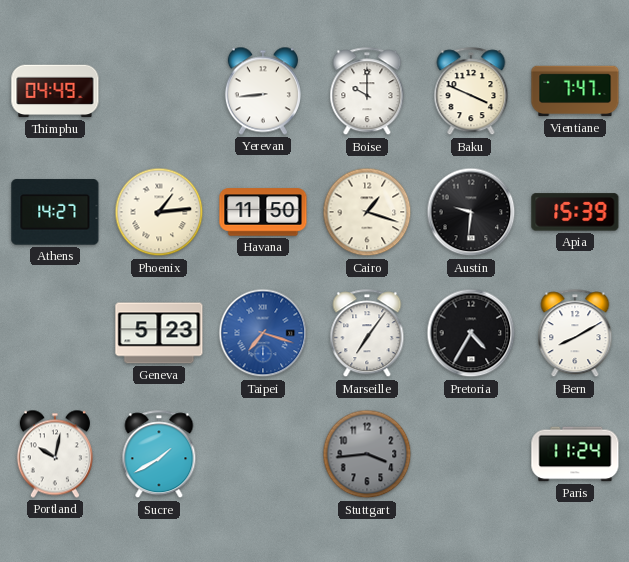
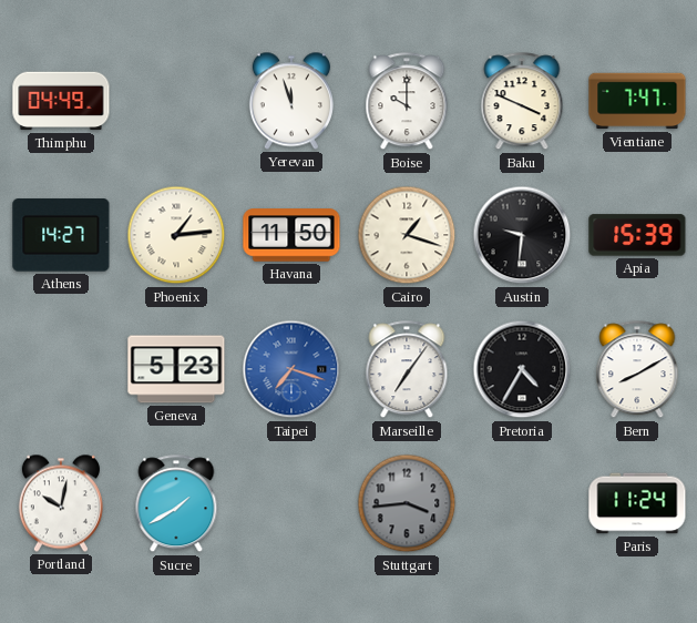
Yerevan: 8:44 -> 11:57 (291, 101)
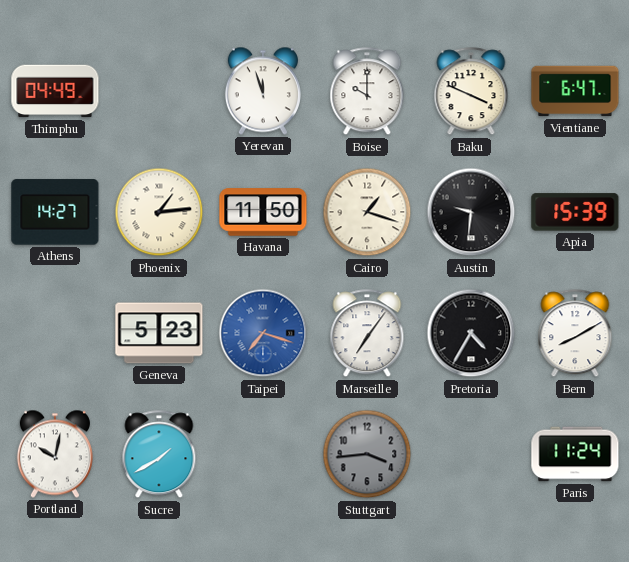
Vientiane: 7:47 -> 6:47 (575, 91)
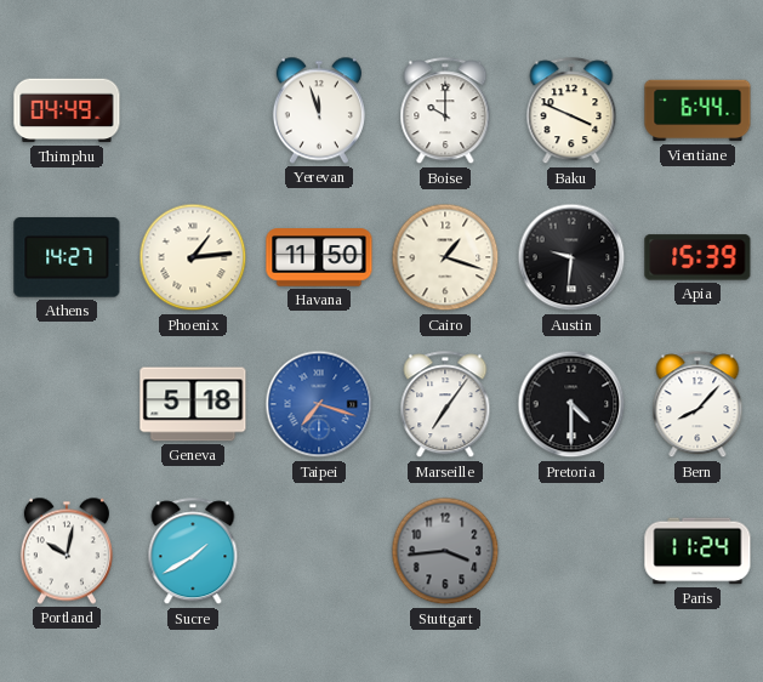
Vientiane: 6:47 -> 6:44 (697, 110)
Geneva: 5:23 -> 5:18 (193, 404)
Pretoria: 4:35 -> 4:30 (571, 404)
Bern: 8:10 -> 8:07 (697, 405)
